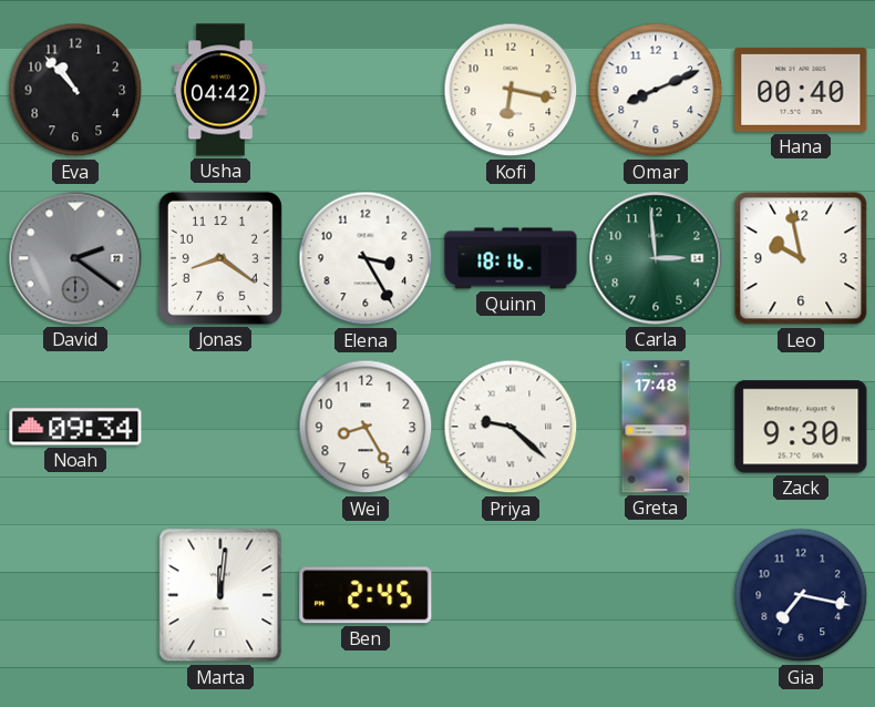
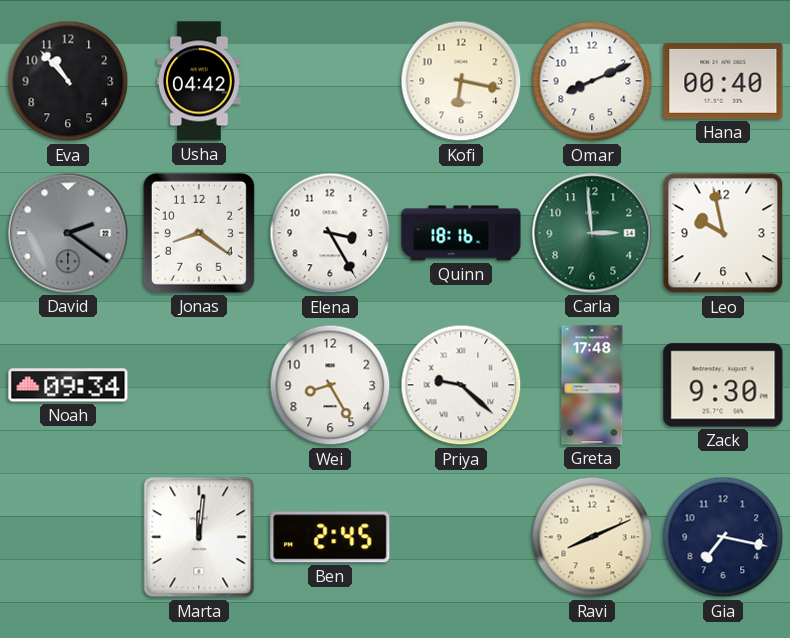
Ravi: none -> 8:11 (592, 537)
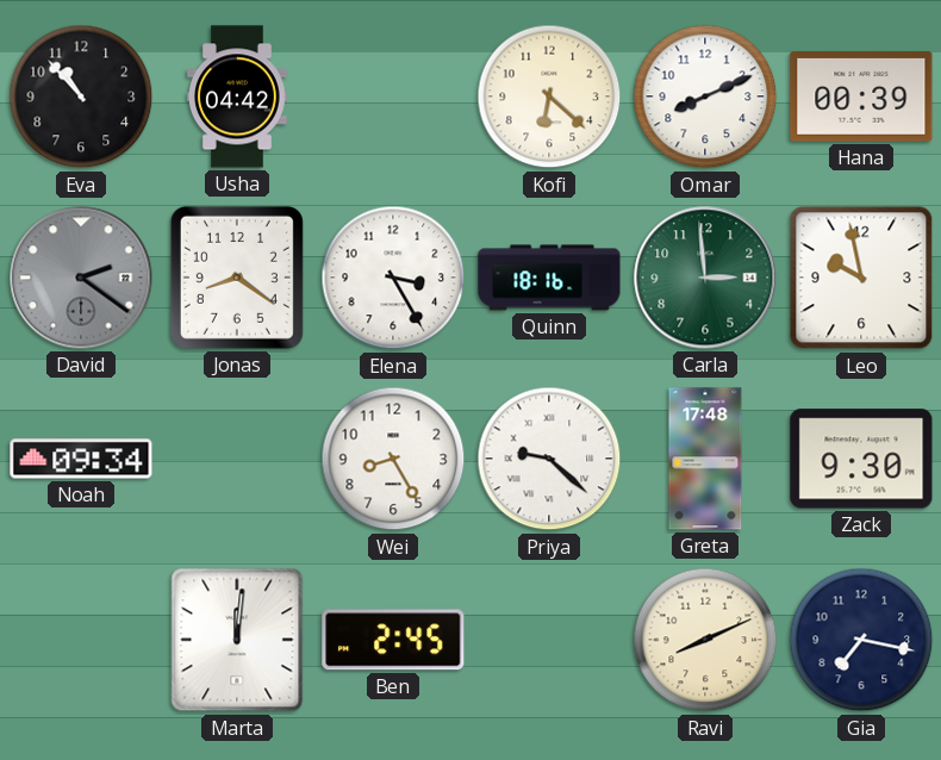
Kofi: 6:17 -> 6:22 (549, 96)
Hana: 00:40 -> 00:39 (861, 96)
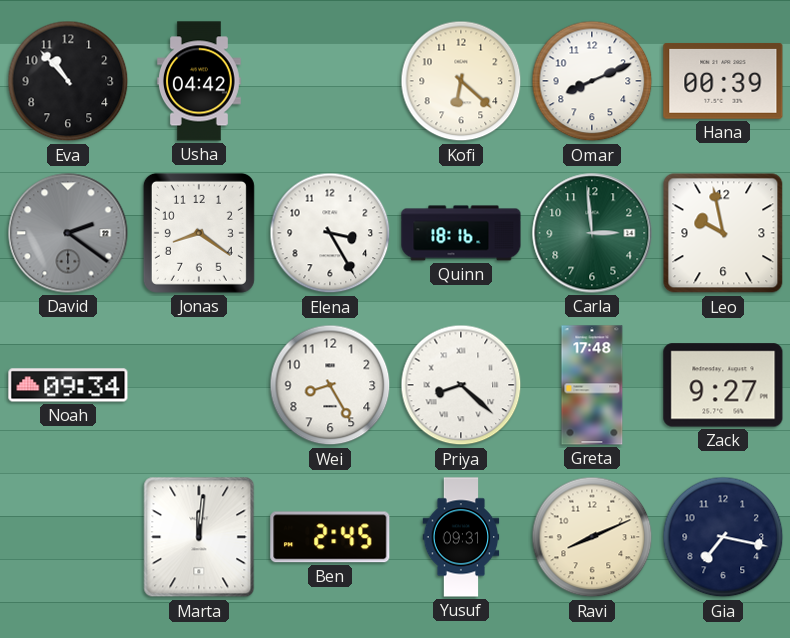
Priya: 9:22 -> 8:22 (461, 385)
Zack: 9:30 -> 9:27 (723, 385)
Yusuf: none -> 09:31 (461, 537)
